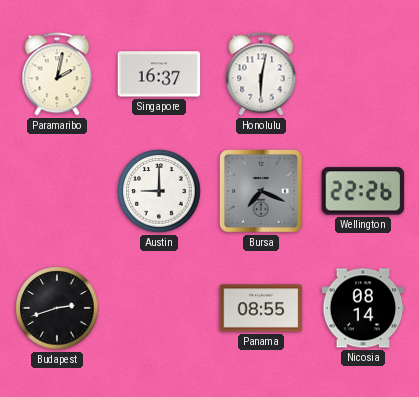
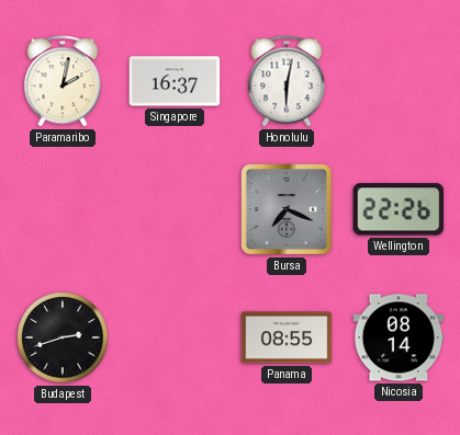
Austin: 9:00 -> none (159, 191)
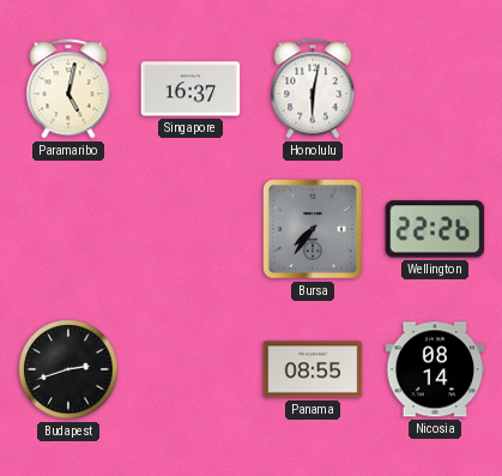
Paramaribo: 2:02 -> 5:02 (68, 89)
Bursa: 7:19 -> 7:36 (313, 229)
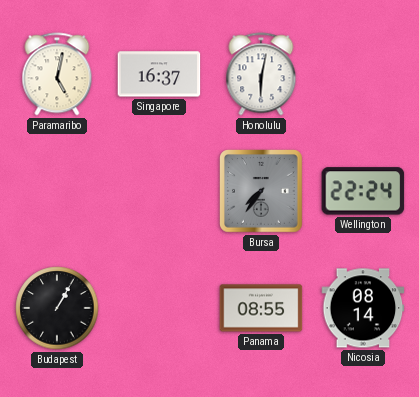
Wellington: 22:26 -> 22:24 (363, 191)
Budapest: 2:42 -> 1:05 (57, 308)
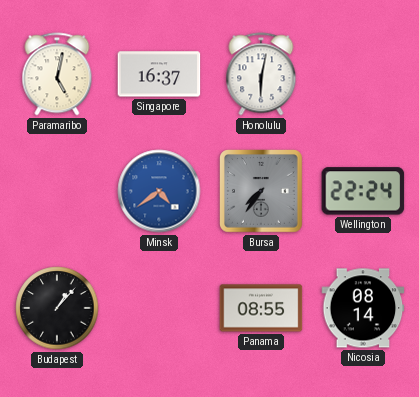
Minsk: none -> 4:39 (159, 191)
Budapest: 1:05 -> 1:07 (57, 308)
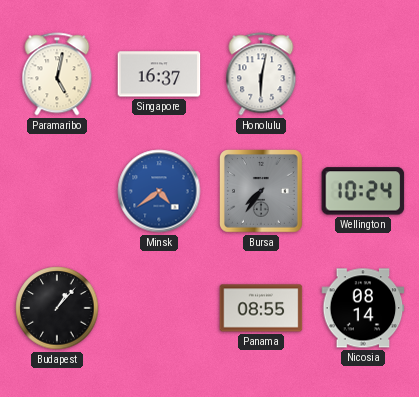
Wellington: 22:24 -> 10:24 (363, 191)
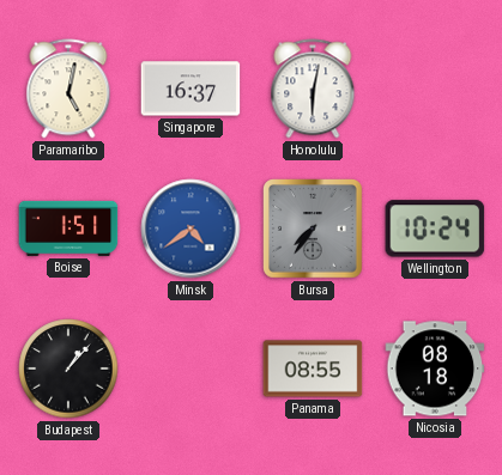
Boise: none -> 1:51 (68, 229)
Nicosia: 08:14 -> 08:18 (435, 369)
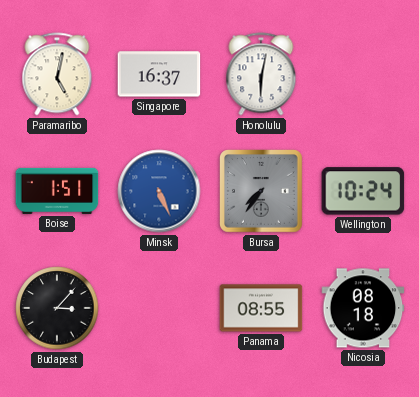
Minsk: 4:39 -> 5:26 (159, 191)
Budapest: 1:07 -> 3:07 (57, 308)
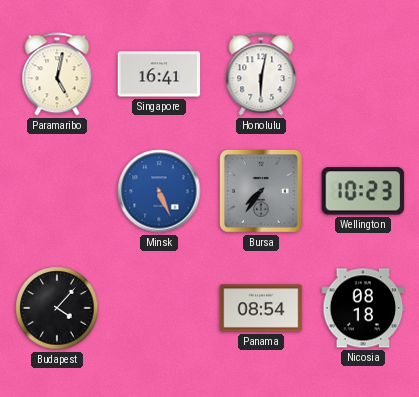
Singapore: 16:37 -> 16:41 (159, 74)
Boise: 1:51 -> none (57, 191)
Wellington: 10:24 -> 10:23 (363, 191)
Budapest: 3:07 -> 4:07 (57, 308)
Panama: 08:55 -> 08:54 (261, 308)
